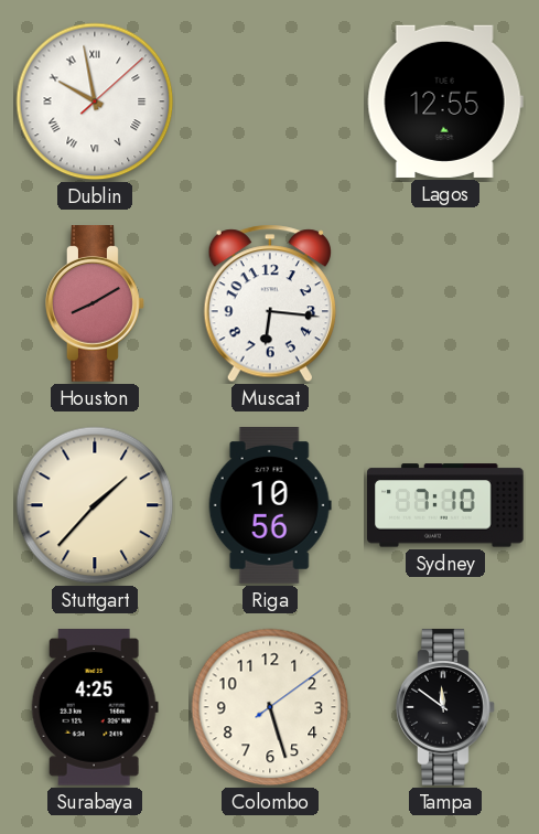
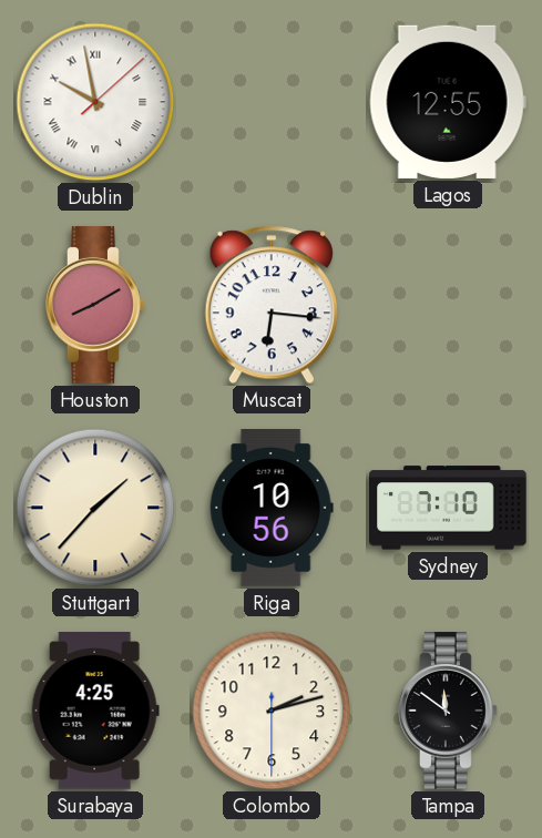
Colombo: 5:27 -> 2:12 (272, 711)
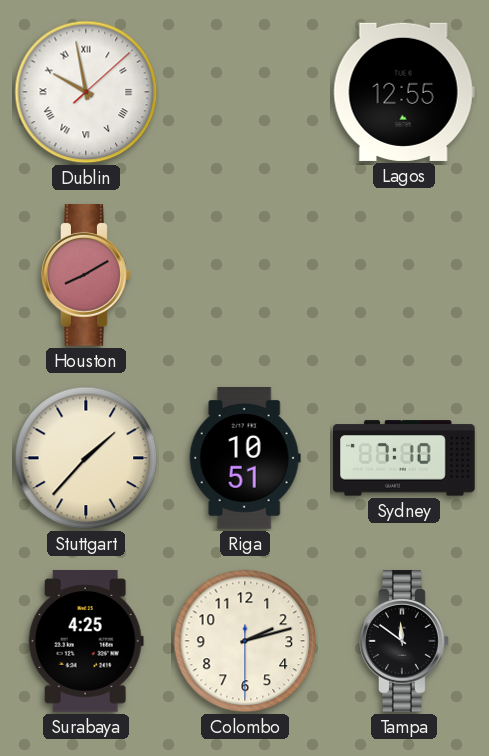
Muscat: 6:16 -> none (272, 305)
Riga: 10:56 -> 10:51 (245, 458)
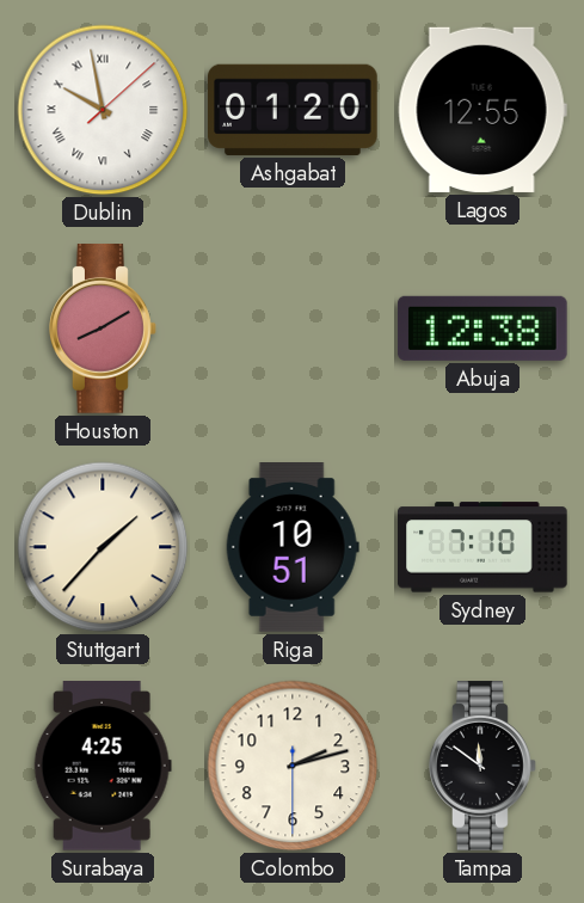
Ashgabat: none -> 01:20 (294, 110)
Abuja: none -> 12:38 (482, 328)
